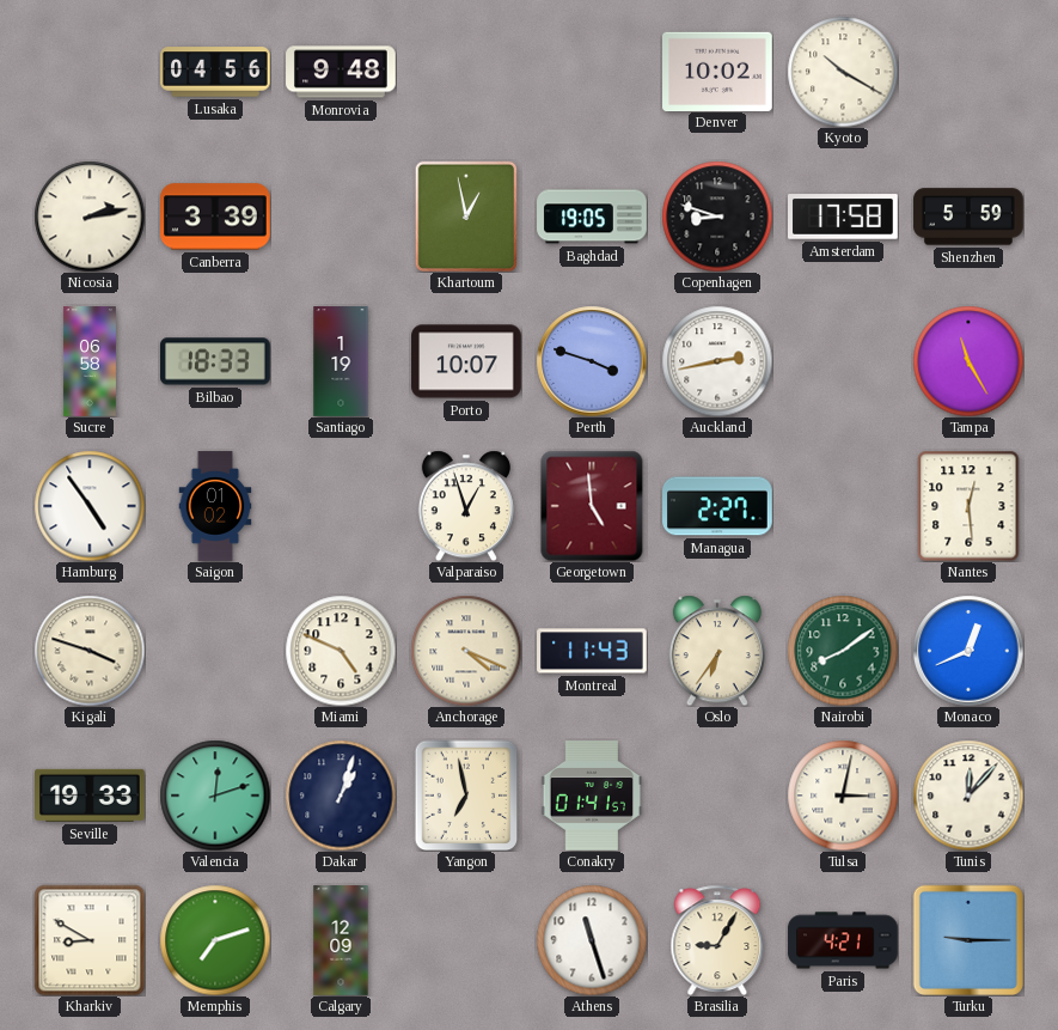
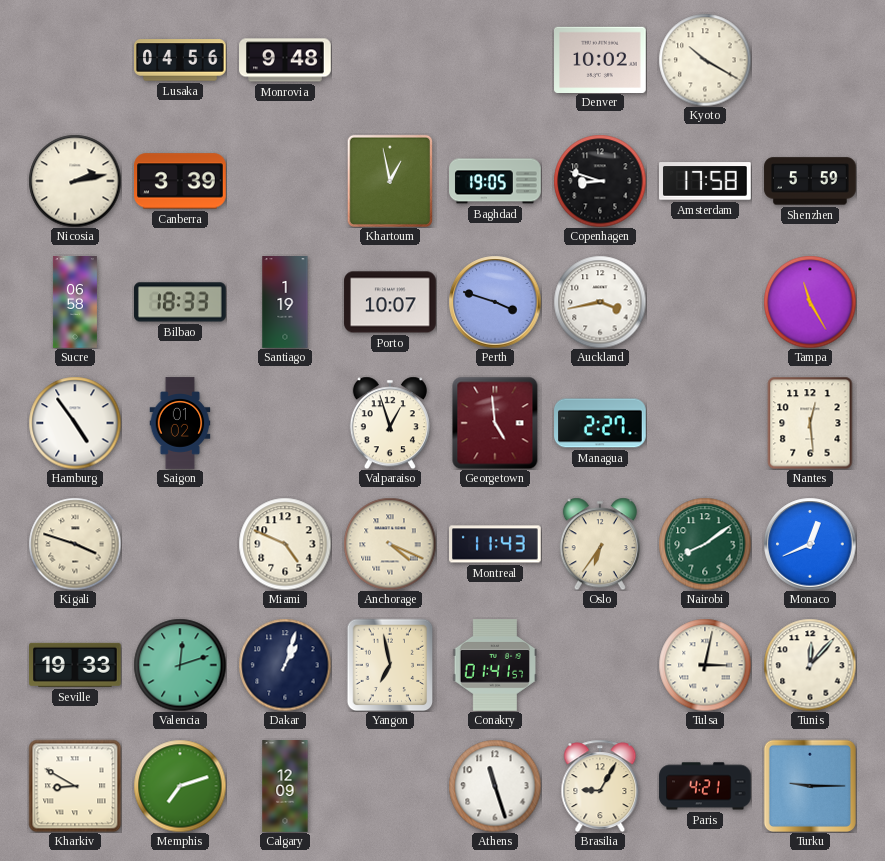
Auckland: 2:43 -> 3:43 (600, 302)
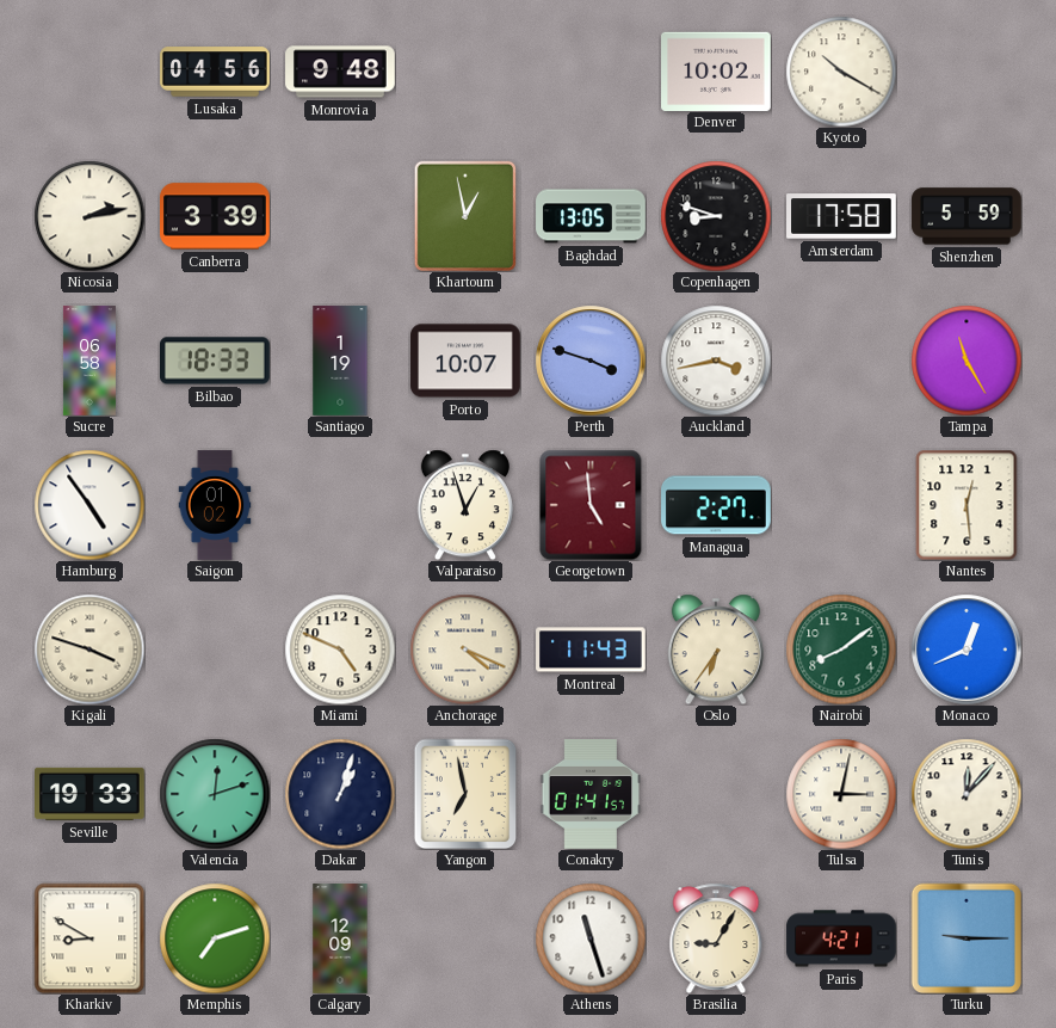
Baghdad: 19:05 -> 13:05 (591, 216)
